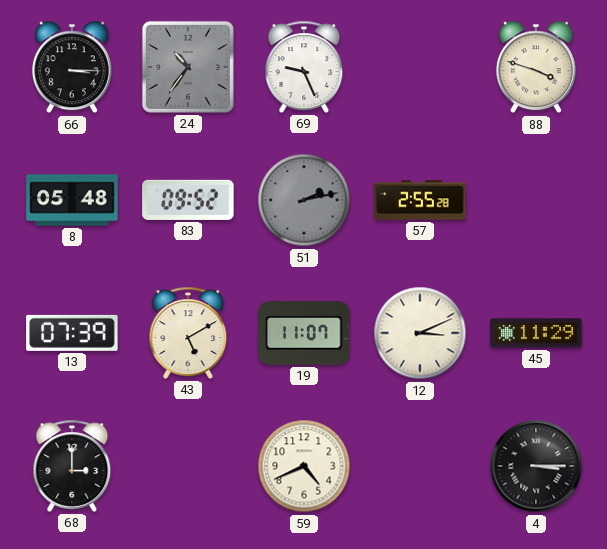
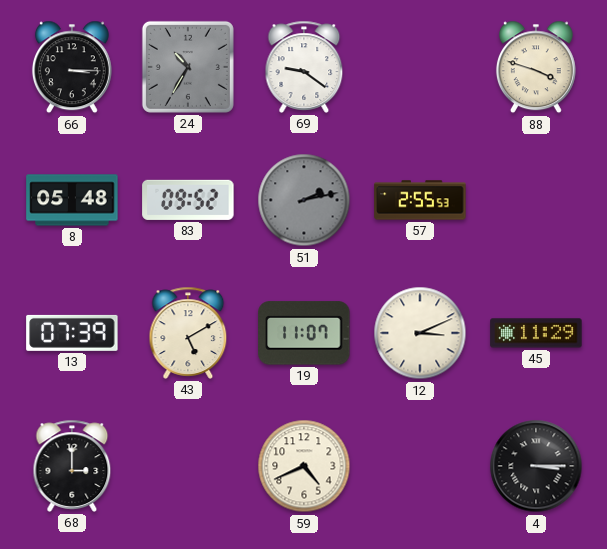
24: 10:36 -> 10:35 (188, 67)
69: 9:26 -> 9:21 (304, 67)
57: 2:55:28 -> 2:55:53 (420, 200)
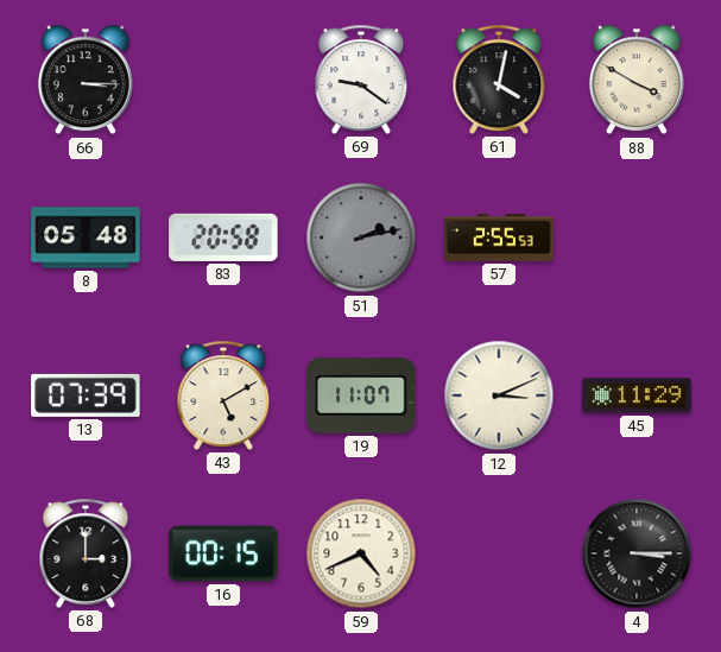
24: 10:35 -> none (188, 67)
61: none -> 4:02 (499, 80)
88: 3:48 -> 3:50 (637, 80)
83: 09:52 -> 20:58 (223, 238)
16: none -> 00:15 (223, 553)
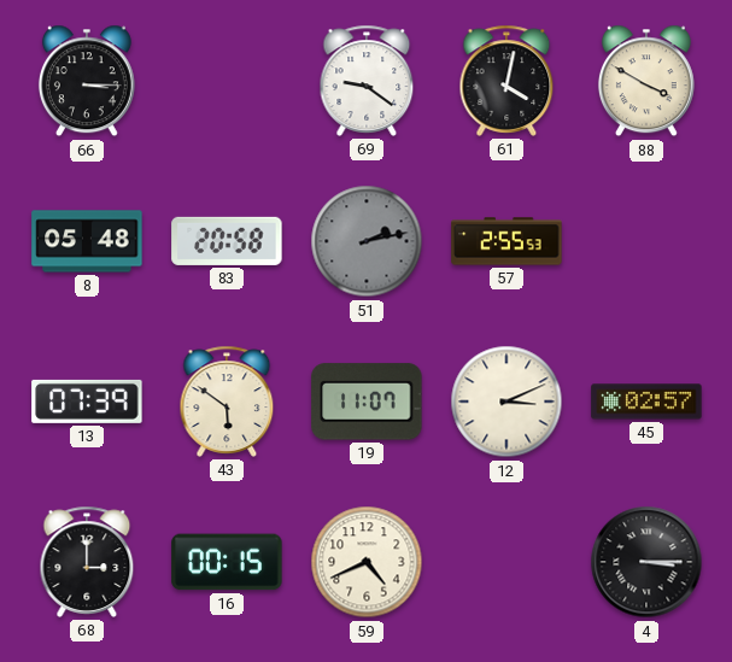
43: 5:10 -> 5:51 (227, 402)
45: 11:29 -> 02:57 (646, 402)
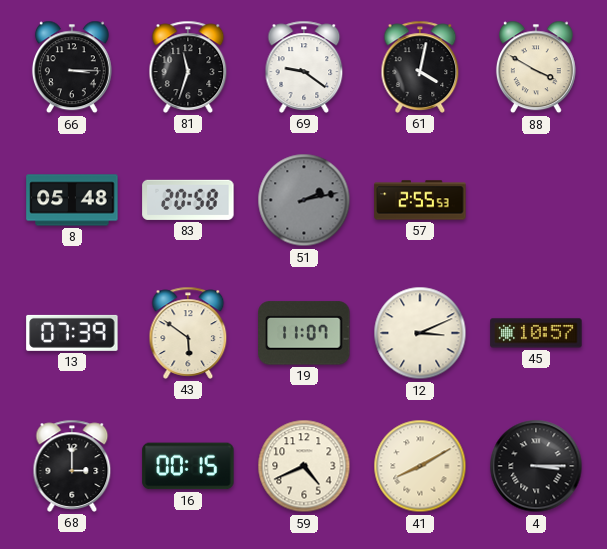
81: none -> 11:33 (188, 67)
45: 02:57 -> 10:57 (536, 333)
41: none -> 8:10 (420, 466)
